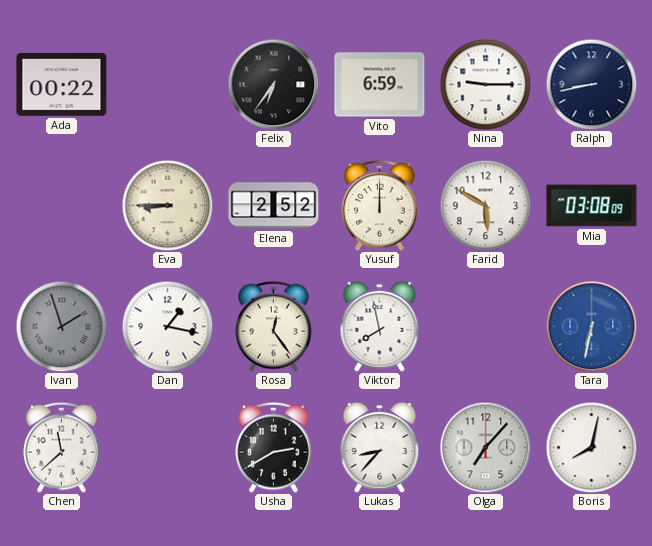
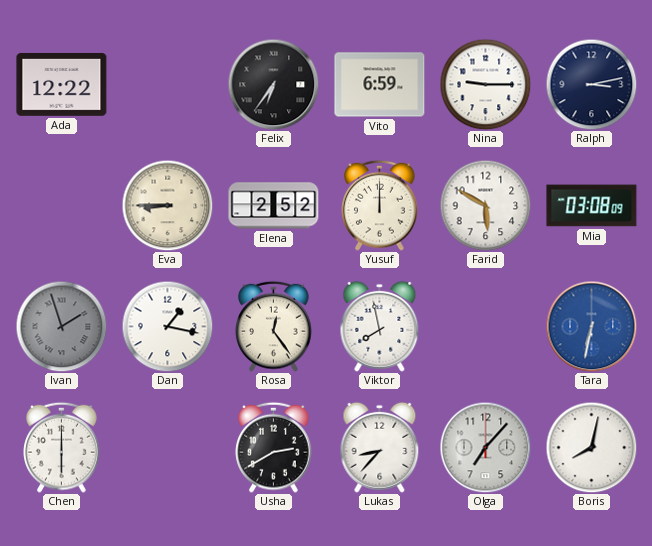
Ada: 00:22 -> 12:22 (62, 84)
Ralph: 8:43 -> 3:13 (591, 84)
Chen: 11:38 -> 6:00 (62, 447)
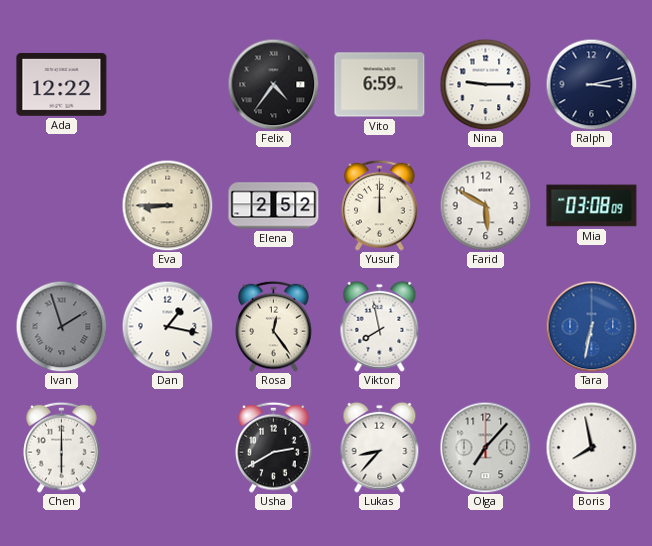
Felix: 6:36 -> 4:36 (273, 84)
Boris: 8:02 -> 7:58 (591, 447)
